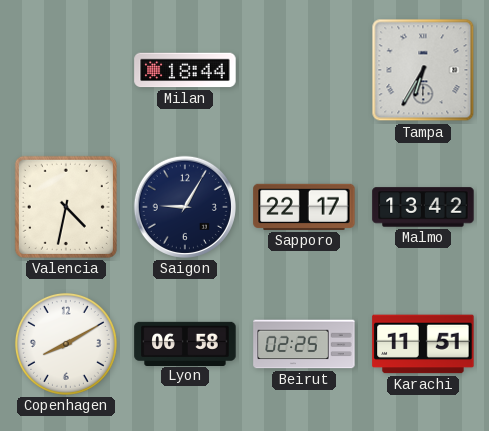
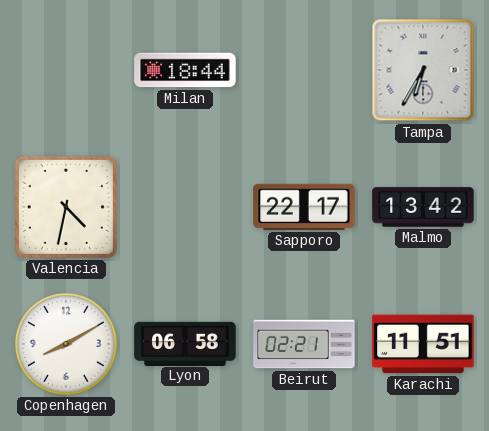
Saigon: 9:05 -> none (185, 207)
Beirut: 02:25 -> 02:21 (304, 344)
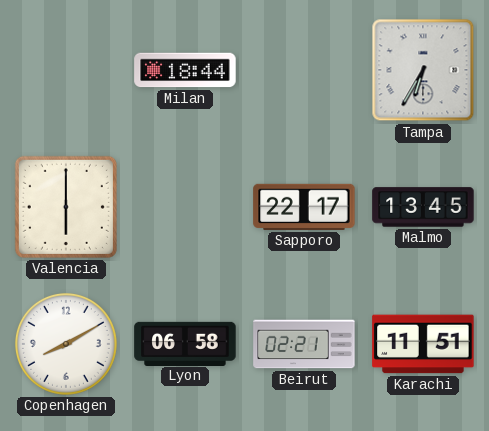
Valencia: 4:32 -> 6:00 (66, 207)
Malmo: 13:42 -> 13:45 (423, 207)
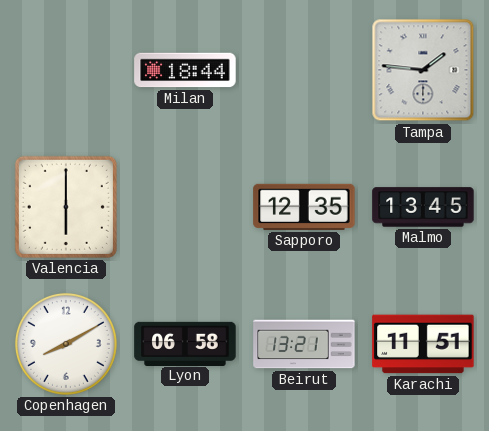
Tampa: 6:35 -> 1:46 (423, 70)
Sapporo: 22:17 -> 12:35 (304, 207)
Beirut: 02:21 -> 13:21 (304, 344)
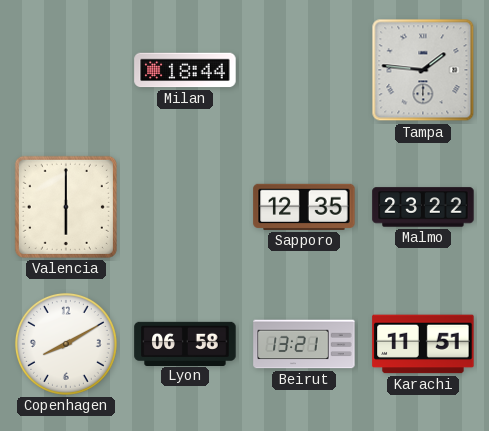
Malmo: 13:45 -> 23:22 (423, 207)
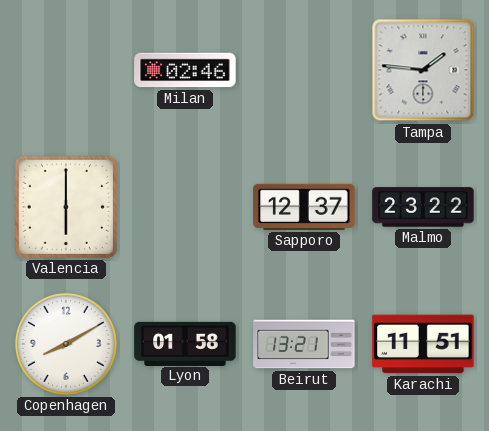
Milan: 18:44 -> 02:46 (185, 70)
Sapporo: 12:35 -> 12:37 (304, 207)
Lyon: 06:58 -> 01:58 (185, 343)
